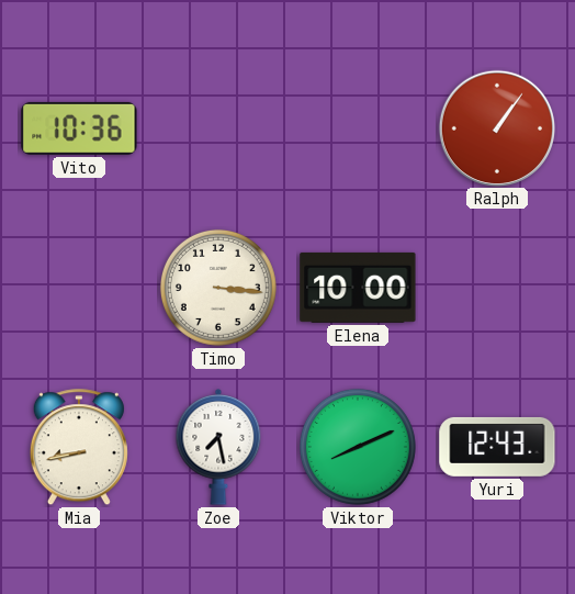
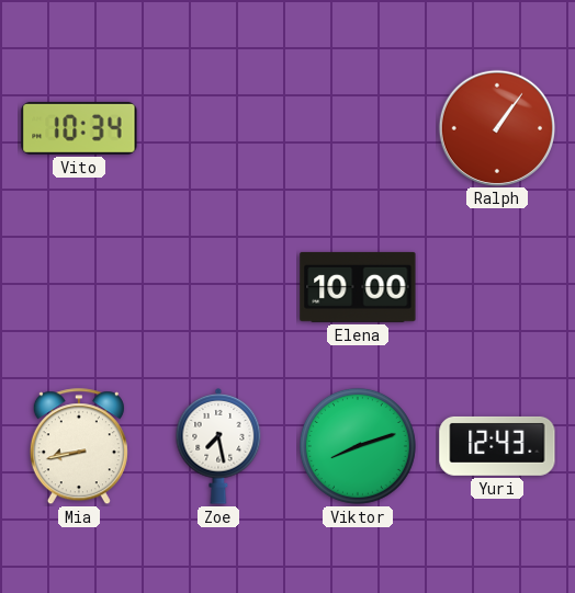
Vito: 10:36 -> 10:34 (79, 128)
Timo: 3:16 -> none (218, 288)
Viktor: 8:11 -> 8:12 (358, 446)
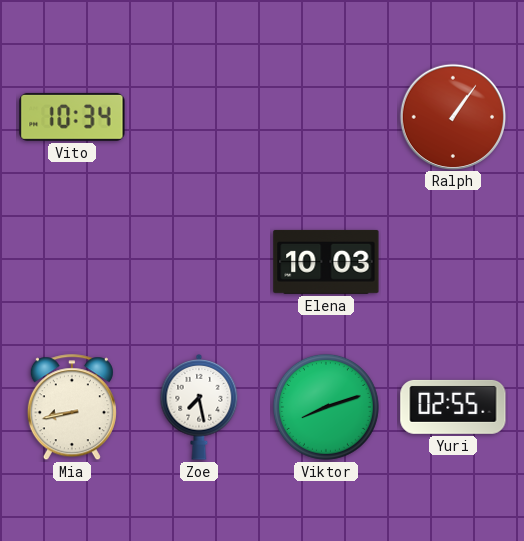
Elena: 10:00 -> 10:03 (326, 262)
Yuri: 12:43 -> 02:55 (453, 407)
